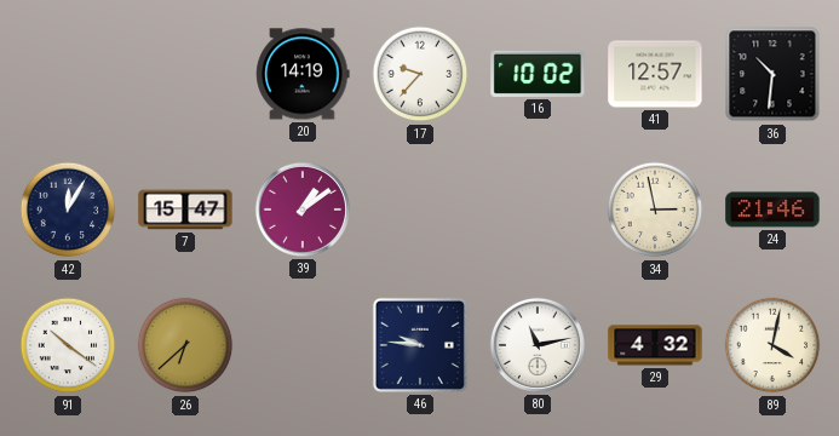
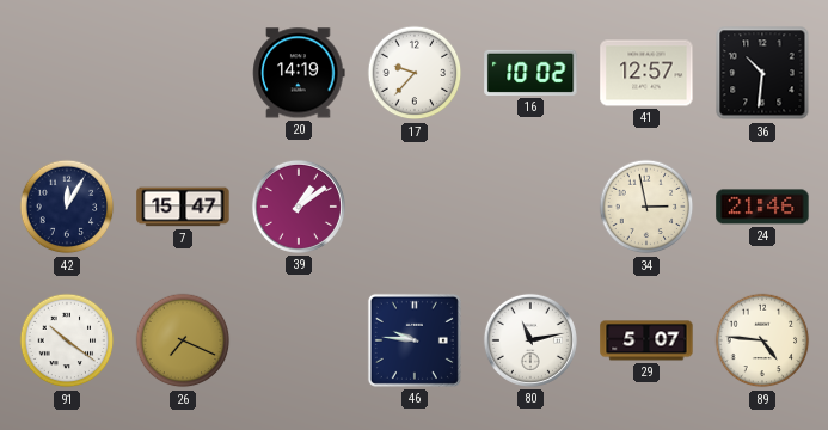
26: 6:38 -> 7:19 (183, 340)
29: 4:32 -> 5:07 (646, 340)
89: 4:02 -> 4:46 (762, 340)
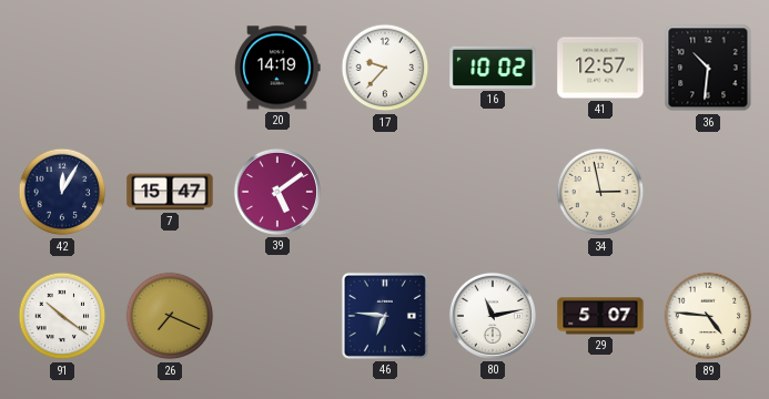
39: 1:09 -> 5:09 (277, 192)
24: 21:46 -> none (762, 207)
46: 9:46 -> 6:46 (385, 316)
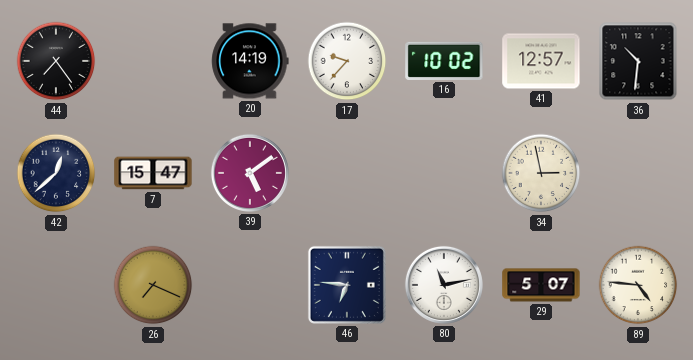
44: none -> 7:24 (56, 61)
42: 12:05 -> 12:38 (56, 173)
91: 10:21 -> none (62, 316)
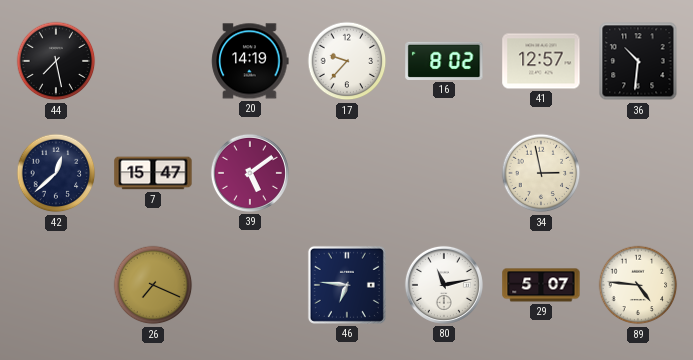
44: 7:24 -> 7:28 (56, 61)
16: 10:02 -> 8:02 (444, 61)
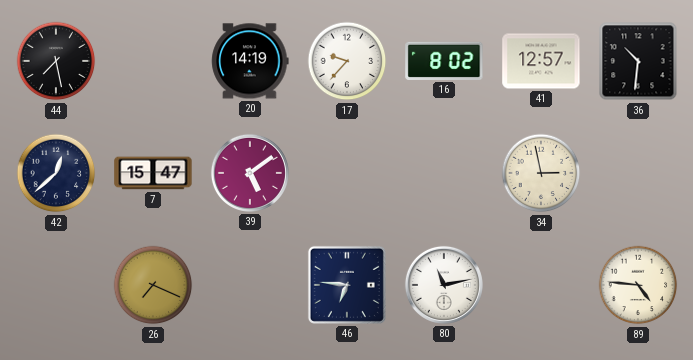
29: 5:07 -> none (541, 285)
